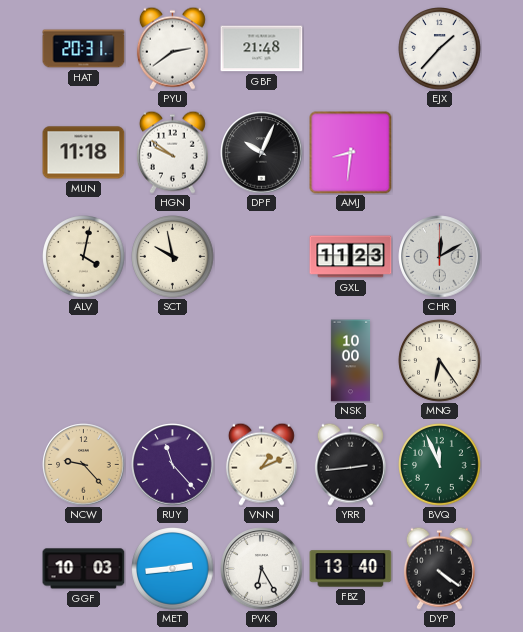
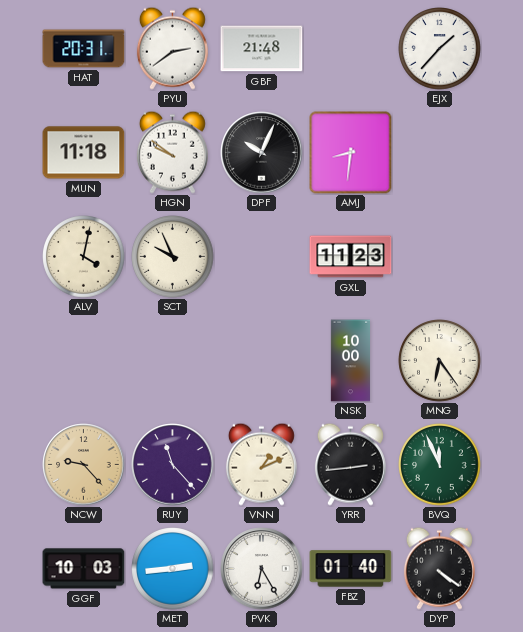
SCT: 9:58 -> 9:56 (173, 257)
CHR: 12:10 -> none (440, 257)
FBZ: 13:40 -> 01:40 (351, 569)
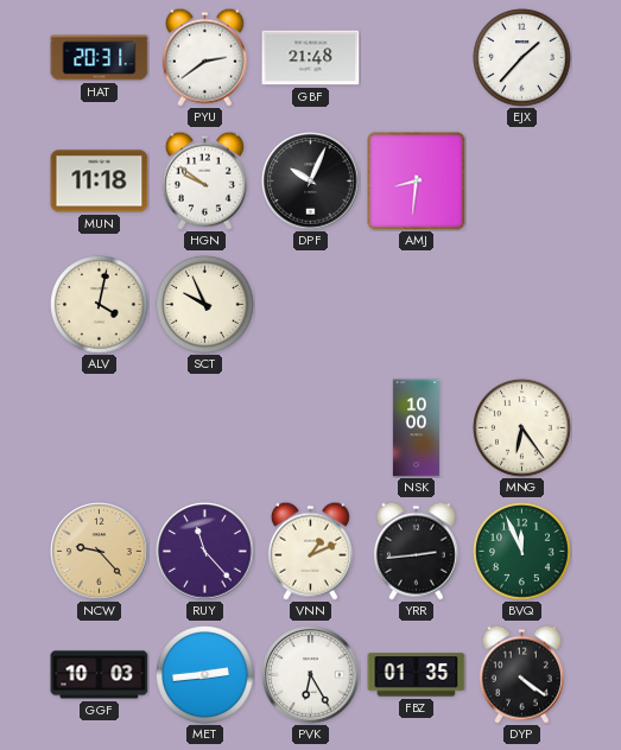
GXL: 11:23 -> none (351, 257)
FBZ: 01:40 -> 01:35 (417, 675)
